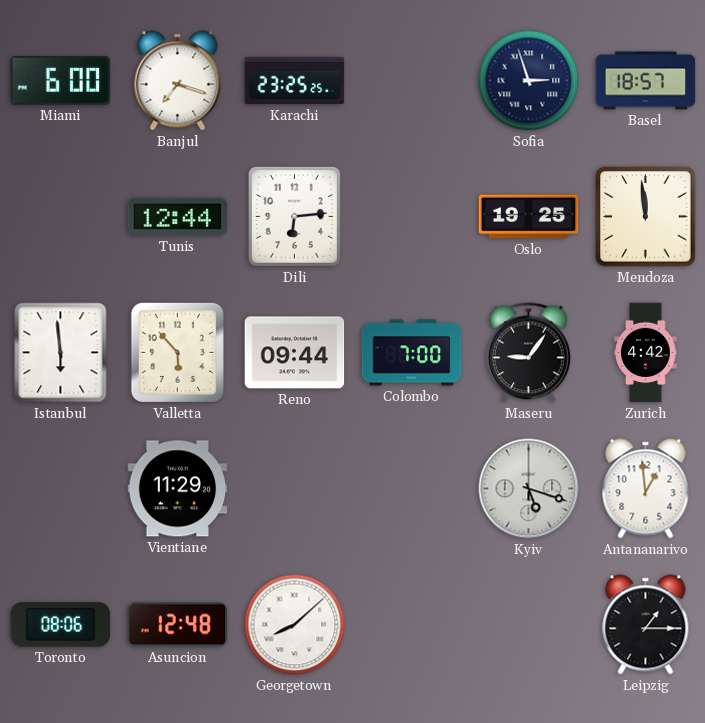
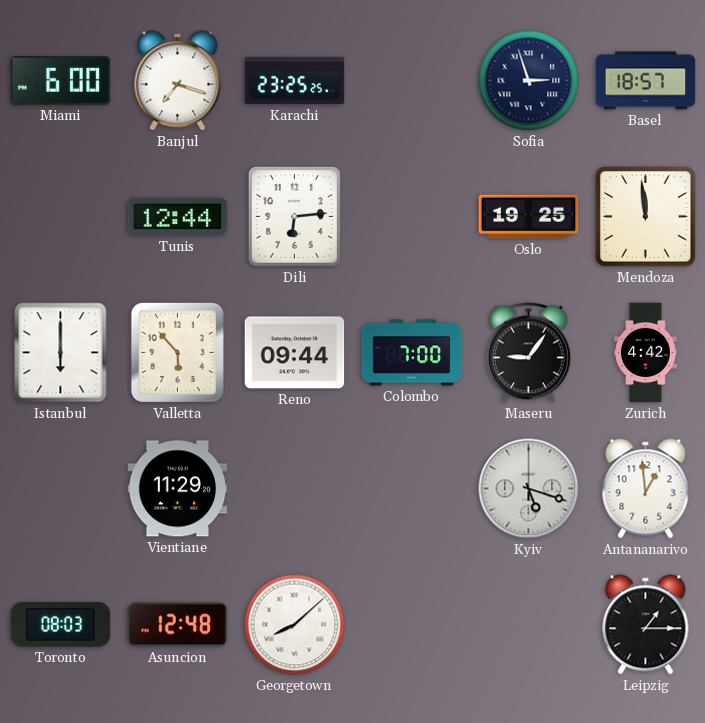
Istanbul: 5:59 -> 6:00 (61, 353)
Toronto: 08:06 -> 08:03 (61, 625)
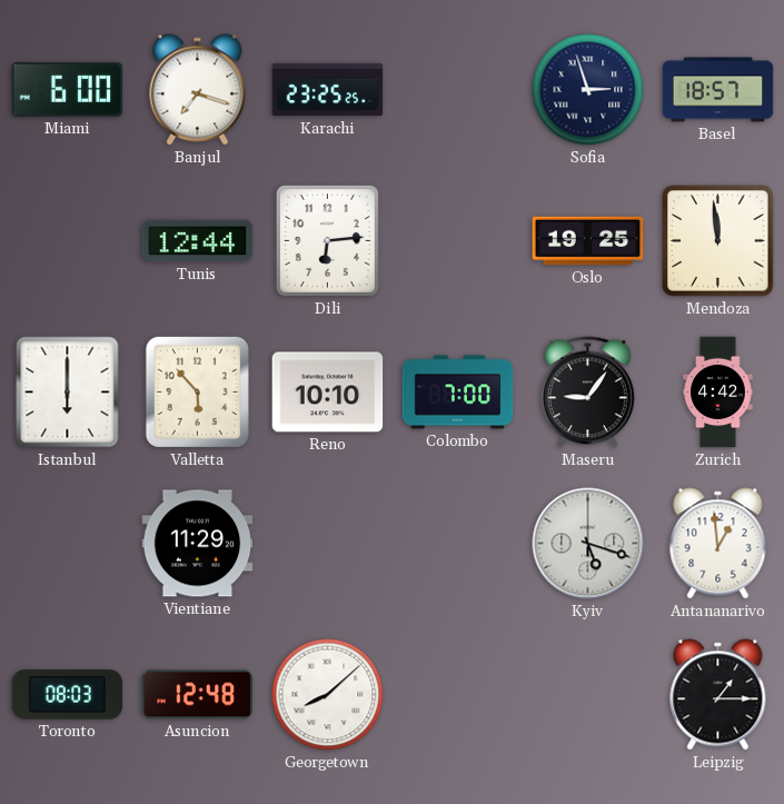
Reno: 09:44 -> 10:10 (328, 393)
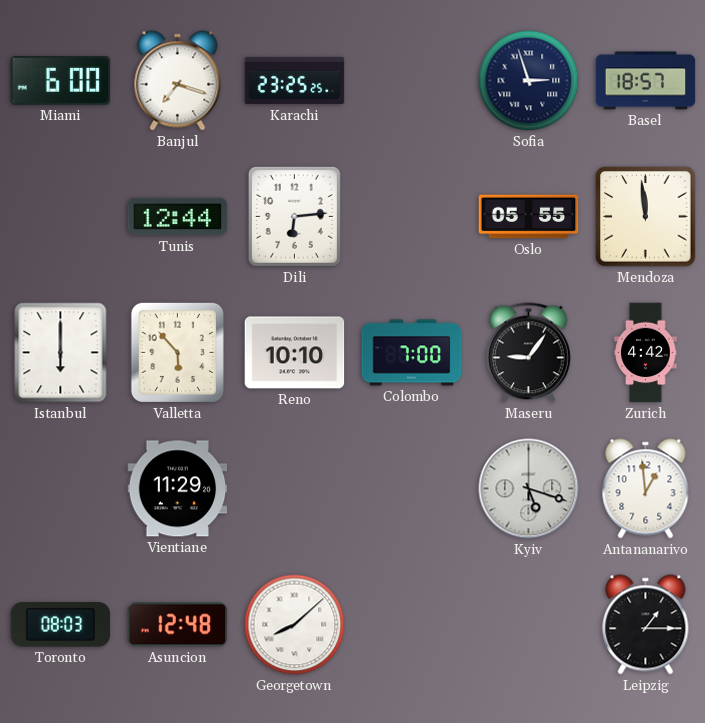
Oslo: 19:25 -> 05:55 (529, 217)
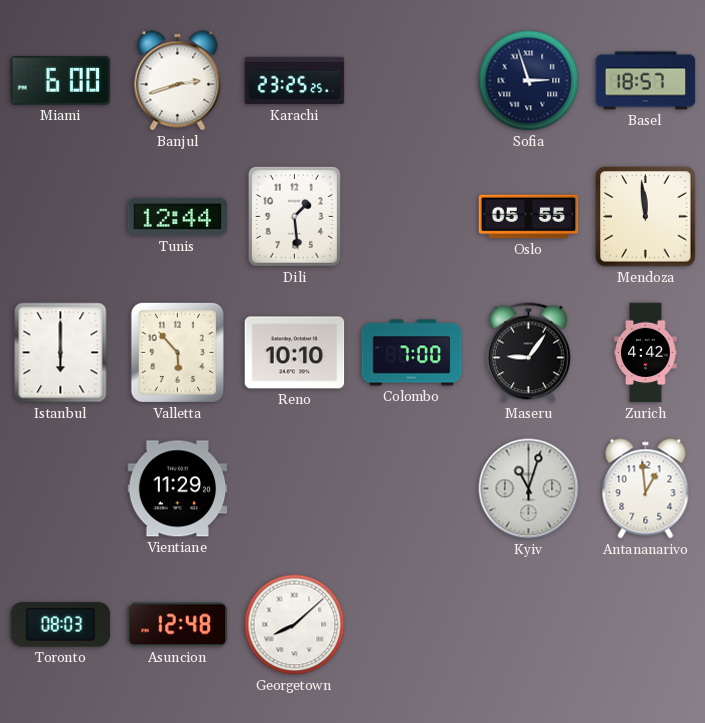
Banjul: 7:18 -> 2:42 (178, 81)
Dili: 6:14 -> 1:29 (294, 216)
Kyiv: 5:18 -> 11:03 (529, 489)
Leipzig: 1:15 -> none (646, 625)
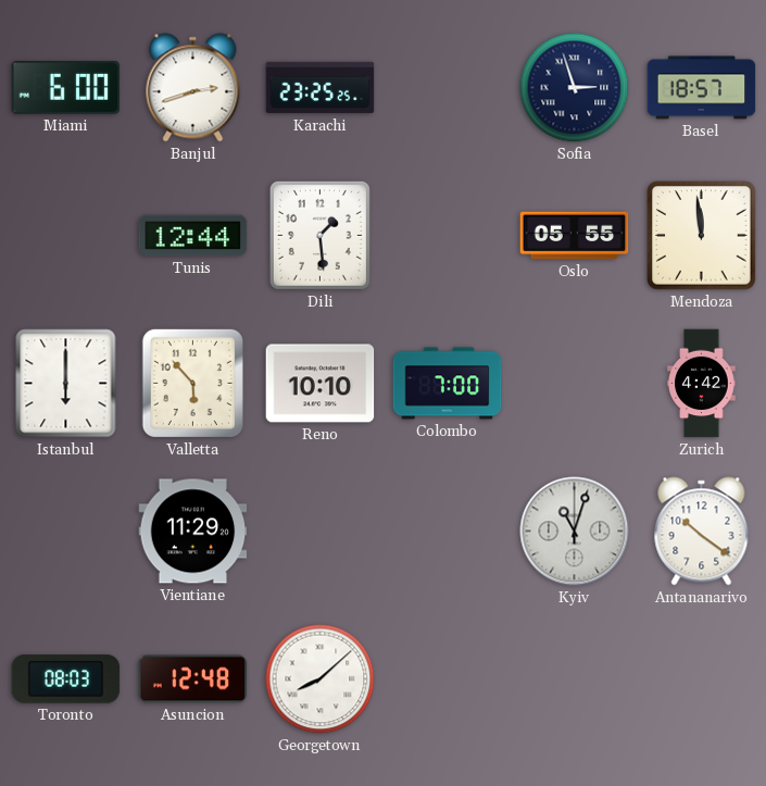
Maseru: 9:06 -> none (529, 353)
Antananarivo: 12:59 -> 10:21 (702, 532)
